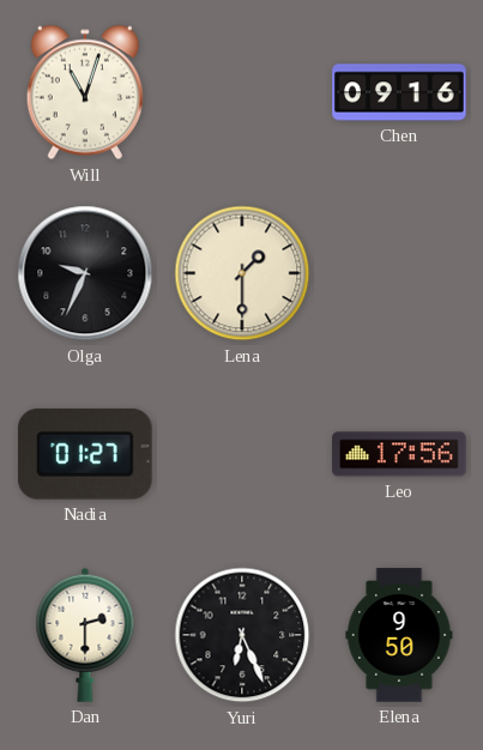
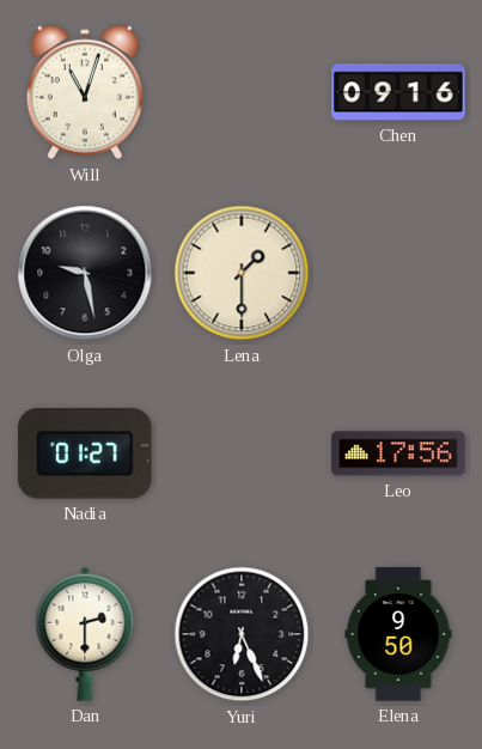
Olga: 9:34 -> 9:28 (85, 273)
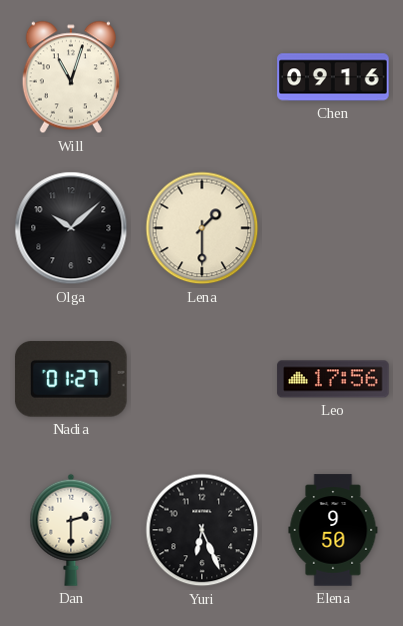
Olga: 9:28 -> 10:08 (71, 228)
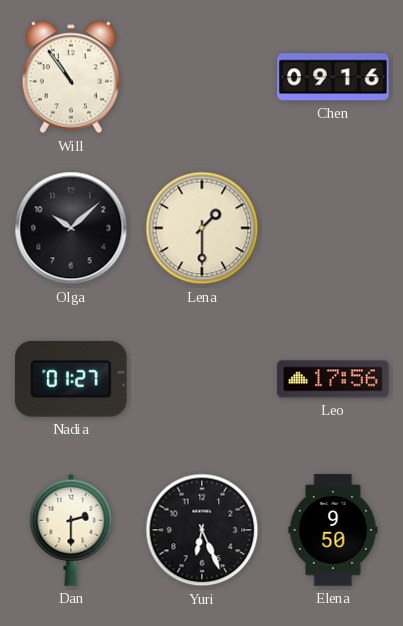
Will: 11:03 -> 10:54 (71, 77)
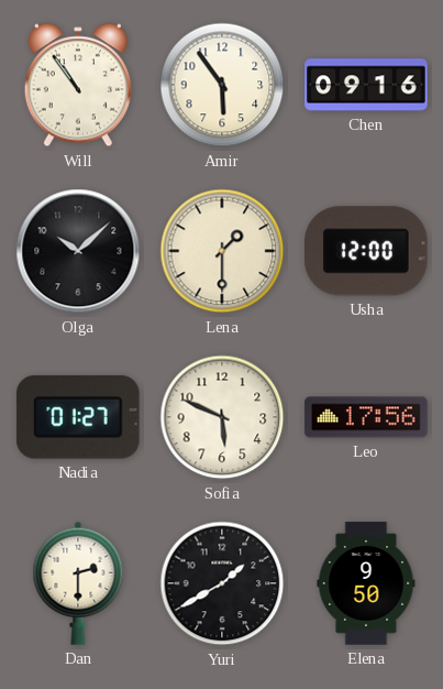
Amir: none -> 5:54 (222, 85)
Usha: none -> 12:00 (367, 251)
Sofia: none -> 5:49 (222, 417)
Yuri: 6:26 -> 1:40 (222, 583)
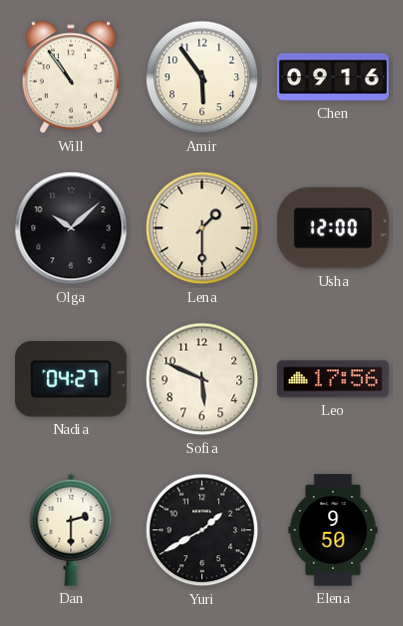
Nadia: 01:27 -> 04:27 (71, 379)
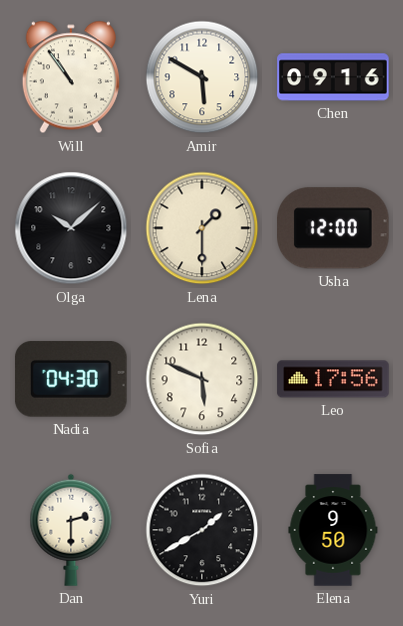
Amir: 5:54 -> 5:50 (202, 77)
Nadia: 04:27 -> 04:30 (71, 379)
